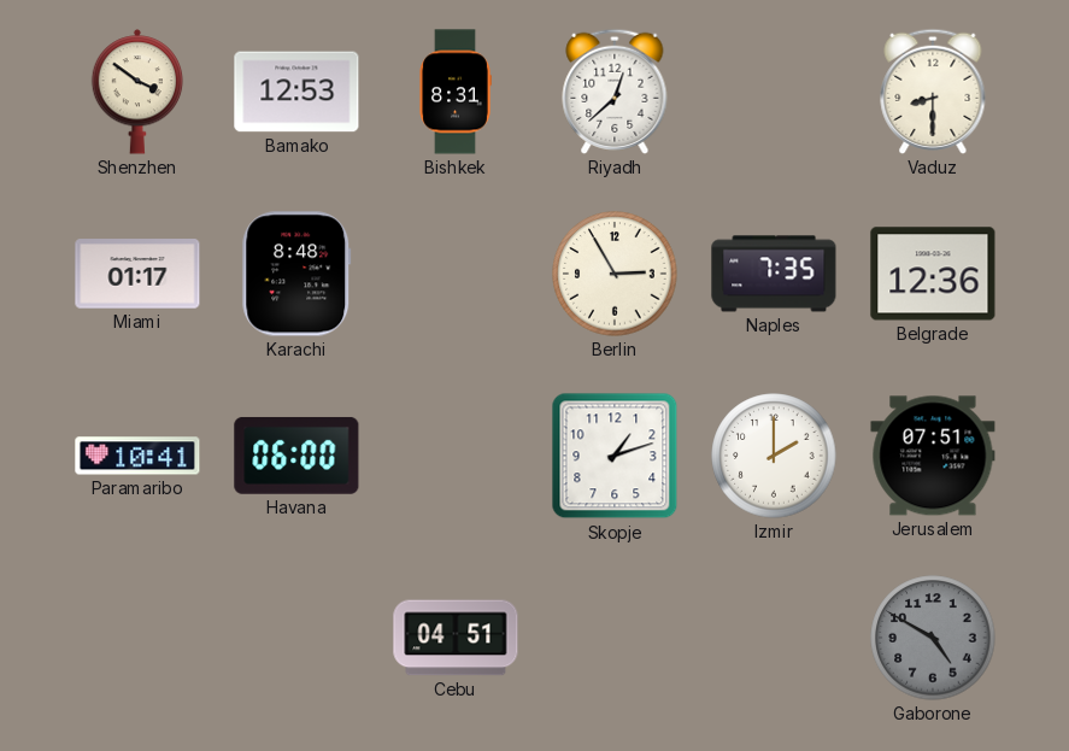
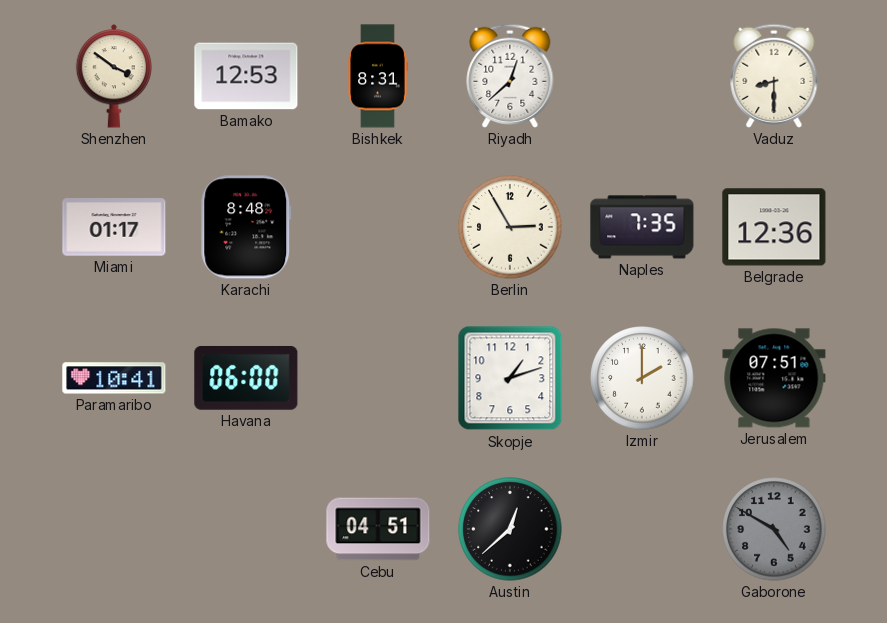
Austin: none -> 12:38 (510, 529)
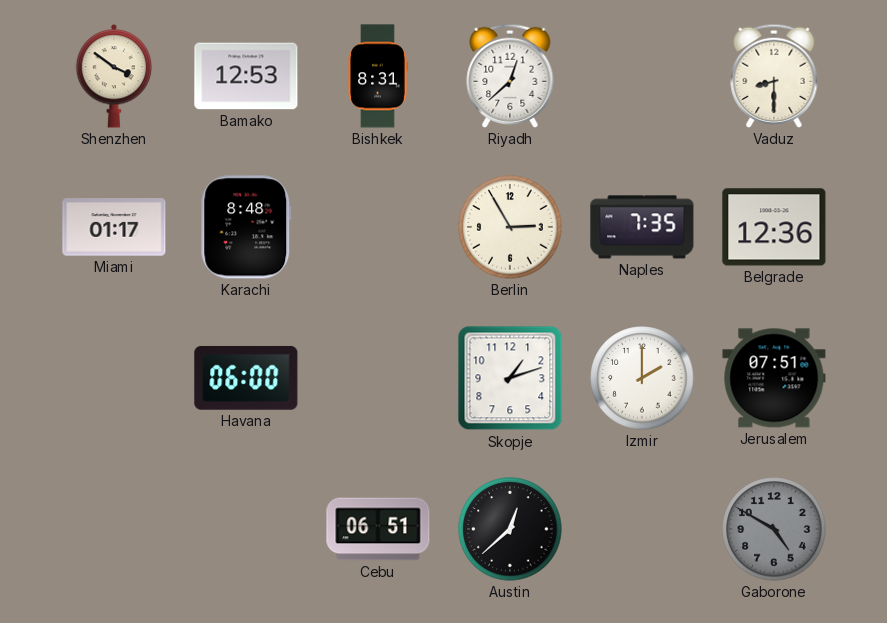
Paramaribo: 10:41 -> none (114, 378)
Cebu: 04:51 -> 06:51 (378, 529)
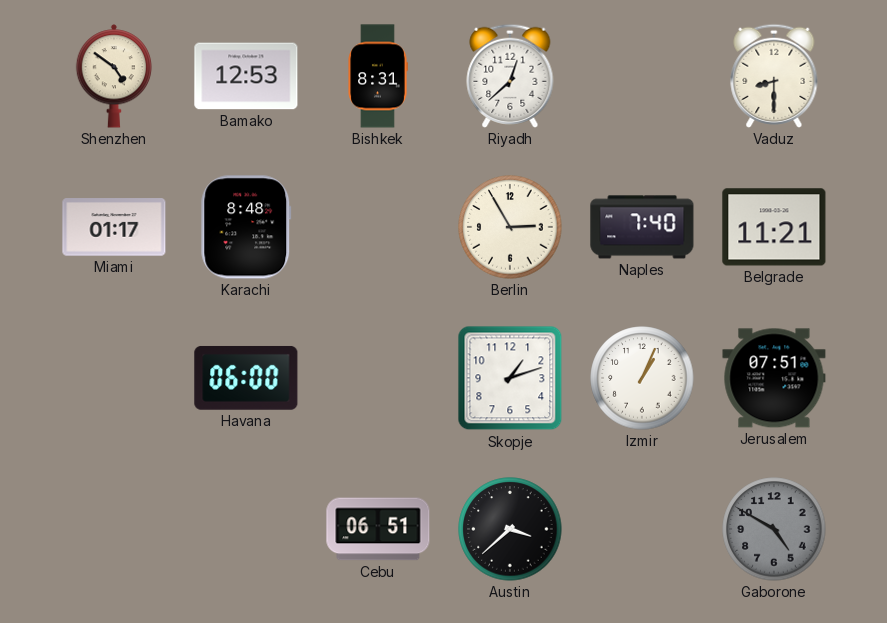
Shenzhen: 3:51 -> 4:51 (114, 76)
Naples: 7:35 -> 7:40 (642, 227)
Belgrade: 12:36 -> 11:21 (774, 227)
Izmir: 2:00 -> 1:04 (642, 378)
Austin: 12:38 -> 3:38 (510, 529)
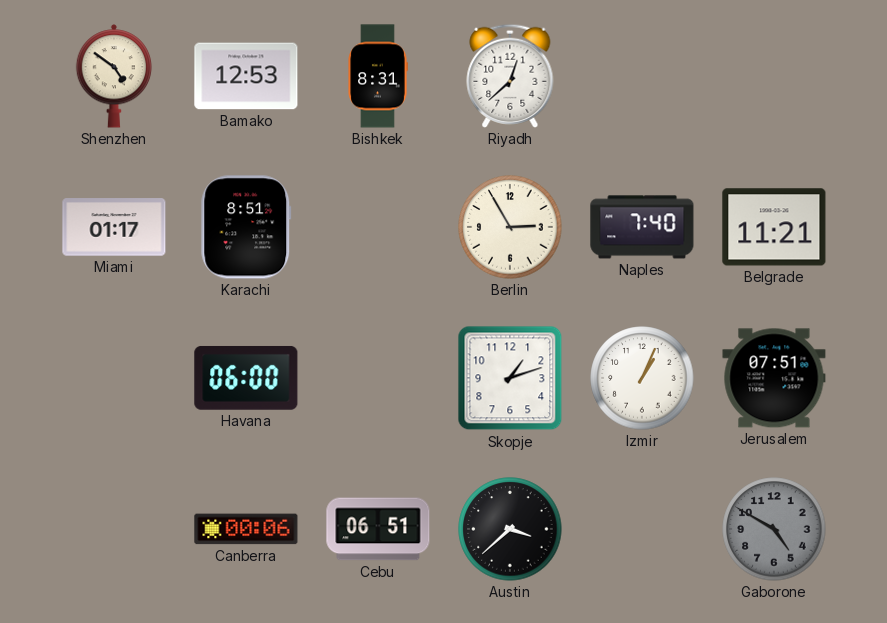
Vaduz: 8:30 -> none (774, 76)
Karachi: 8:48 -> 8:51 (246, 227)
Canberra: none -> 00:06 (246, 529)
